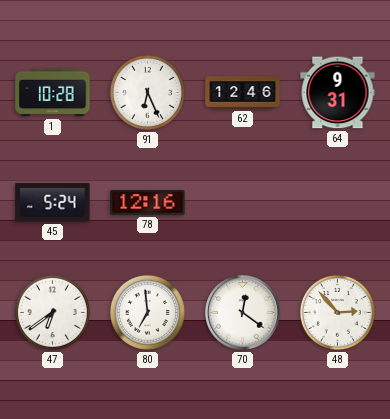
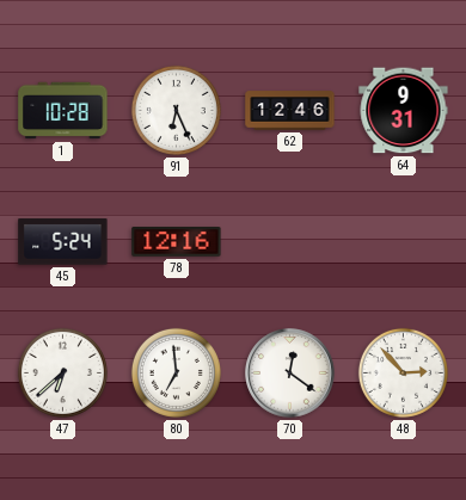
47: 6:39 -> 6:38 (62, 372)
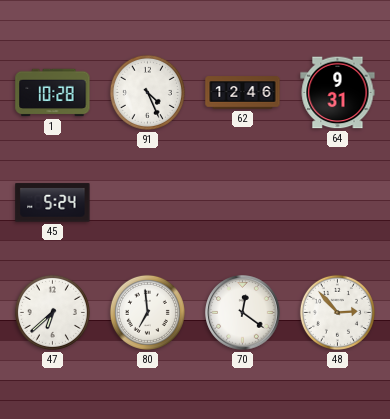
91: 6:26 -> 4:26 (147, 92)
78: 12:16 -> none (177, 242)
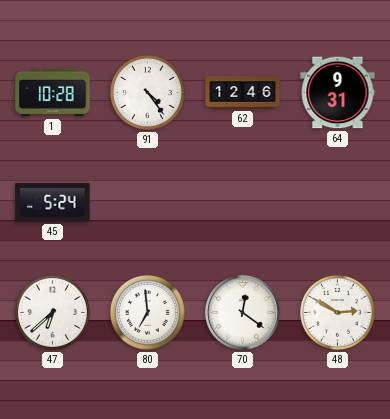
91: 4:26 -> 4:24 (147, 92)
48: 2:53 -> 2:50 (337, 312)
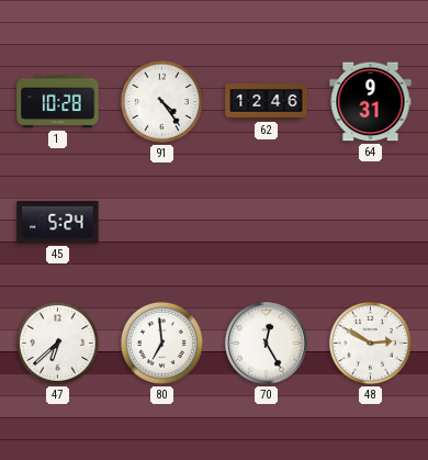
70: 12:21 -> 12:25 (267, 344)
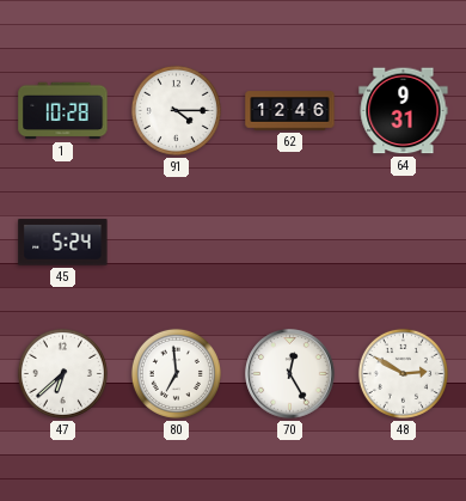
91: 4:24 -> 4:15 (176, 110)
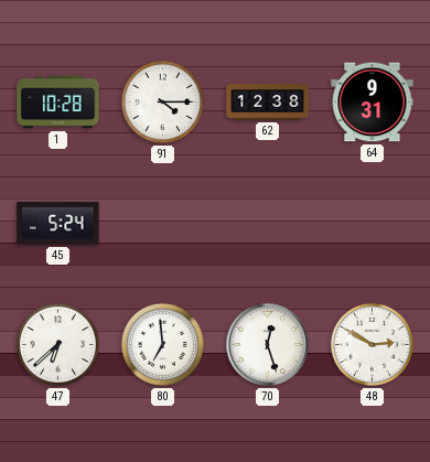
62: 12:46 -> 12:38 (268, 103)
70: 12:25 -> 12:27 (268, 345)
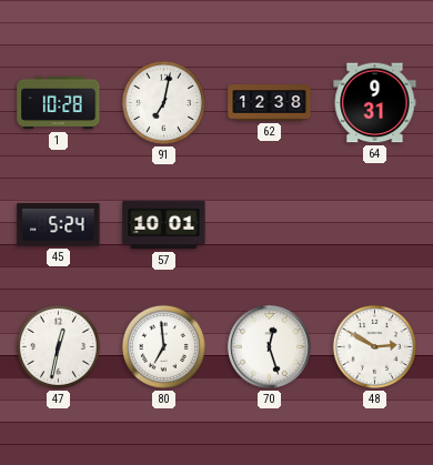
91: 4:15 -> 7:02 (163, 102)
57: none -> 10:01 (164, 225)
47: 6:38 -> 12:32 (58, 346)
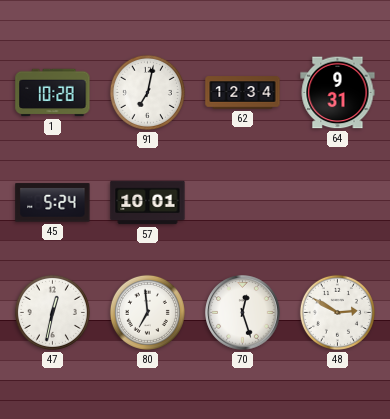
62: 12:38 -> 12:34 (243, 93)
